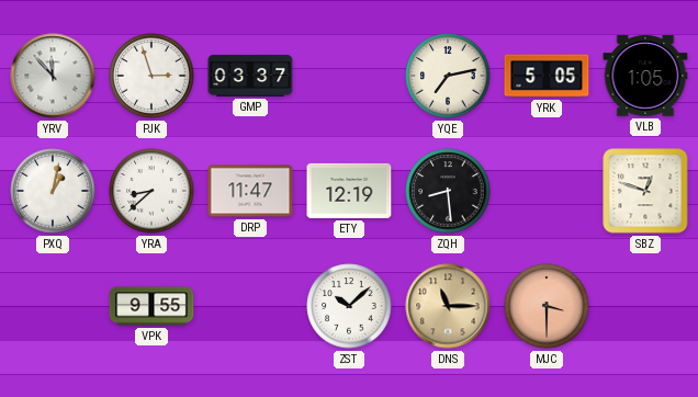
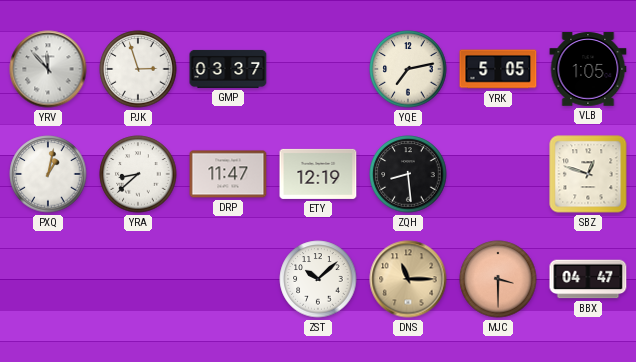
VPK: 9:55 -> none (151, 306)
BBX: none -> 04:47 (588, 279)
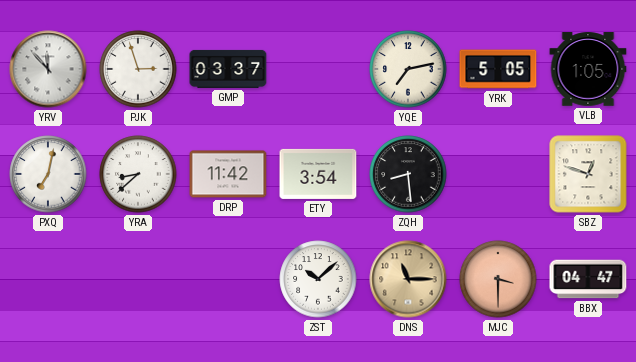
PXQ: 1:02 -> 7:02 (48, 174)
DRP: 11:47 -> 11:42 (228, 174)
ETY: 12:19 -> 3:54 (318, 174)
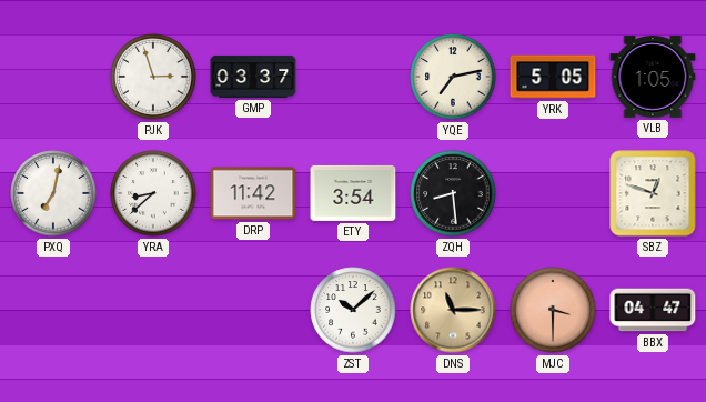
YRV: 11:53 -> none (48, 69)
